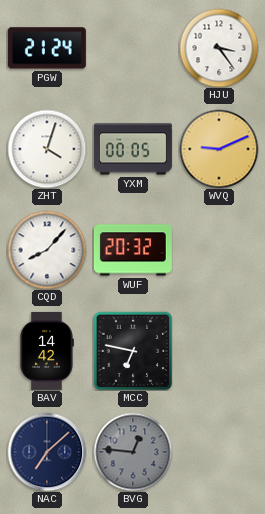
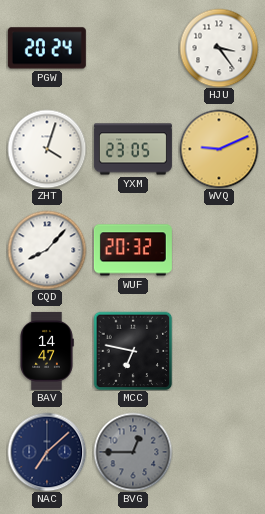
PGW: 21:24 -> 20:24 (47, 48)
YXM: 00:05 -> 23:05 (133, 149)
BAV: 14:42 -> 14:47 (47, 351)
BVG: 12:46 -> 12:45 (133, 452)
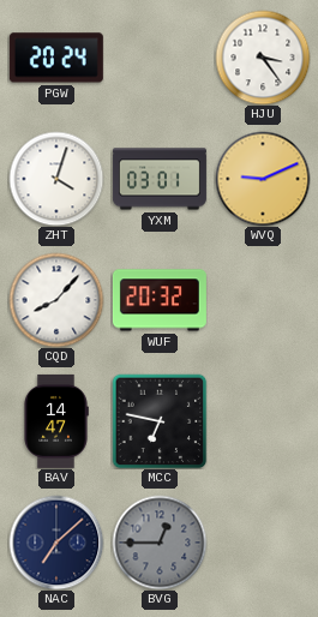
YXM: 23:05 -> 03:01 (160, 179)
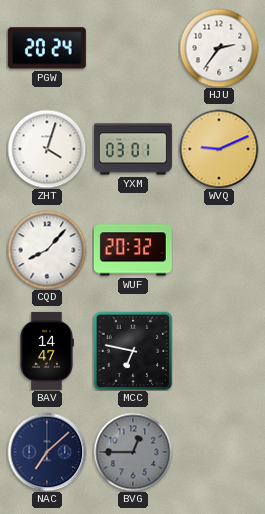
HJU: 3:24 -> 2:36 (219, 48)
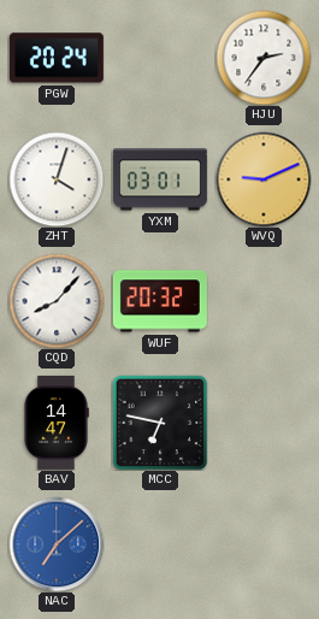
NAC dial: navy -> blue (57, 544)
BVG: 12:45 -> none (133, 452)
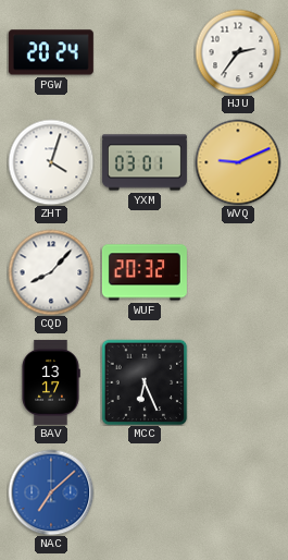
BAV: 14:47 -> 13:17 (51, 382)
MCC: 6:47 -> 6:26 (145, 382)
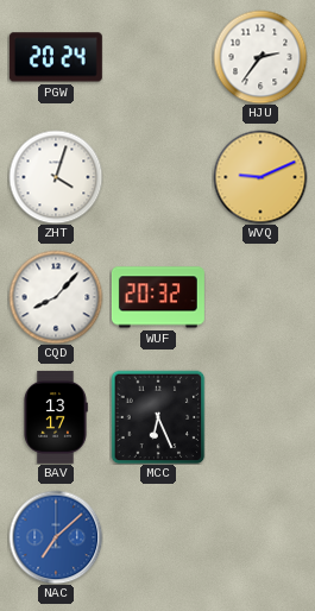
YXM: 03:01 -> none (145, 162)
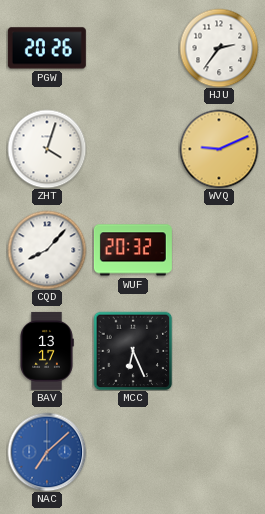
PGW: 20:24 -> 20:26 (47, 48)
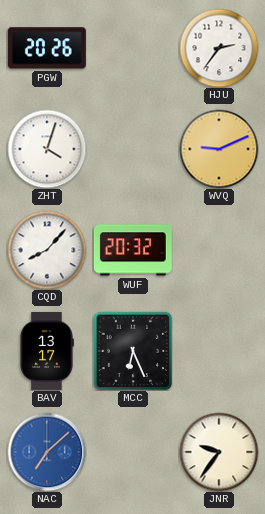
JNR: none -> 9:36 (219, 452)
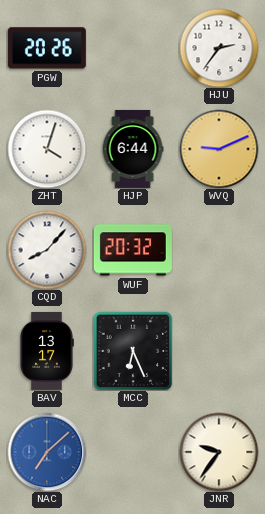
HJP: none -> 6:44 (133, 149)
